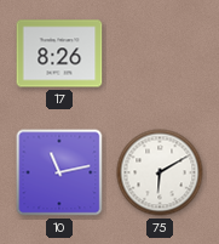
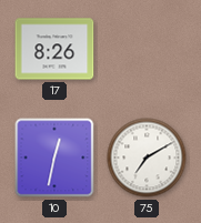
10: 11:13 -> 12:32 (54, 158)
75: 6:10 -> 7:10 (147, 158)
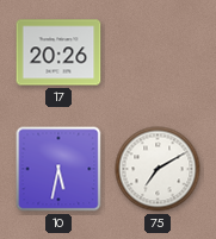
17: 8:26 -> 20:26 (58, 52)
10: 12:32 -> 5:32 (58, 169)
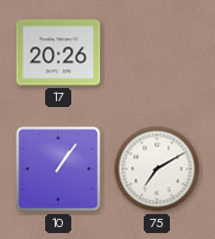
10: 5:32 -> 1:06 (58, 169)
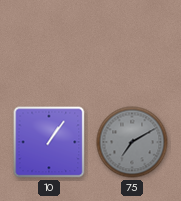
17: 20:26 -> none (58, 52)
75 dial: white -> grey (132, 142)
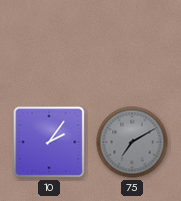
10: 1:06 -> 2:06 (49, 142)
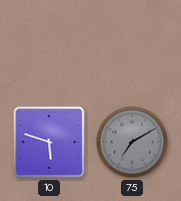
10: 2:06 -> 5:48 (49, 142)
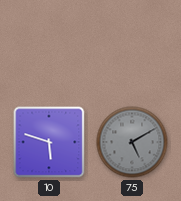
75: 7:10 -> 5:10 (132, 142)
